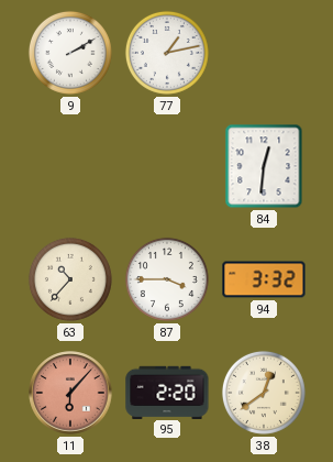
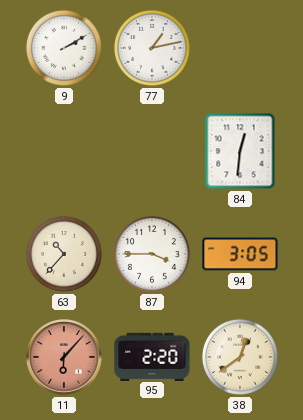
94: 3:32 -> 3:05 (240, 254)
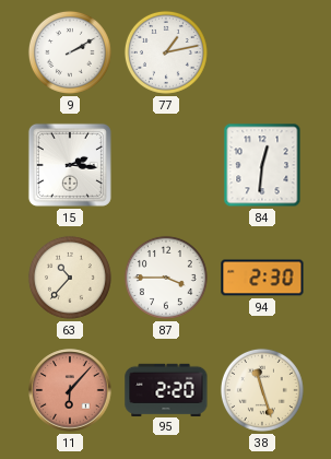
15: none -> 2:16 (70, 165)
94: 3:05 -> 2:30 (262, 278)
38: 12:39 -> 11:27 (262, 390)
